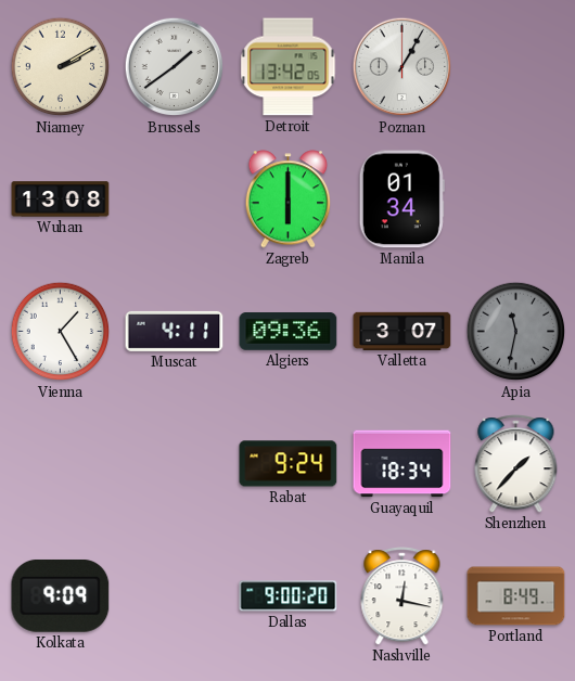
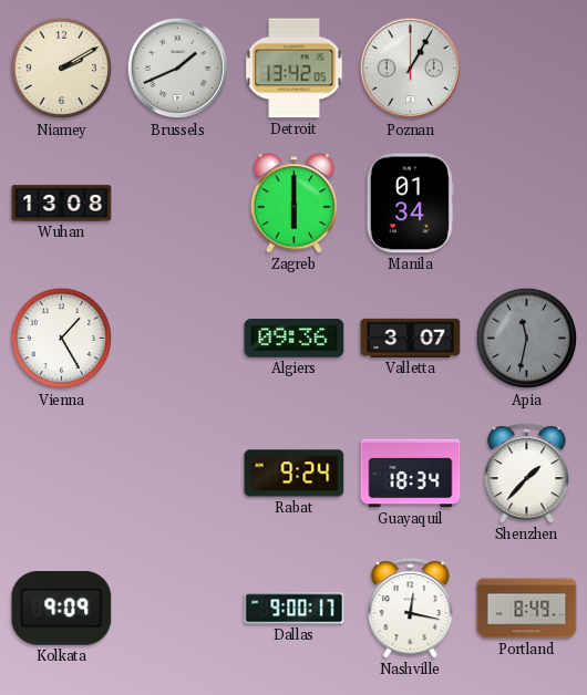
Brussels: 1:39 -> 1:41 (178, 69)
Muscat: 4:11 -> none (175, 331)
Dallas: 9:00:20 -> 9:00:17 (295, 609)
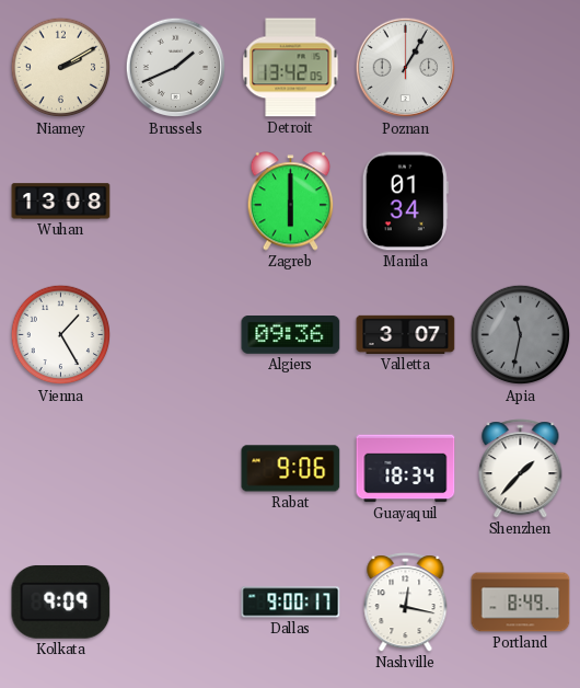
Rabat: 9:24 -> 9:06 (291, 469)
